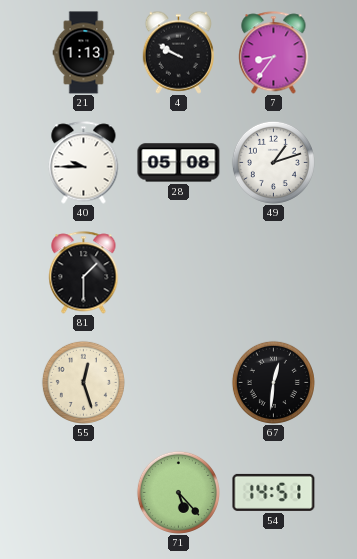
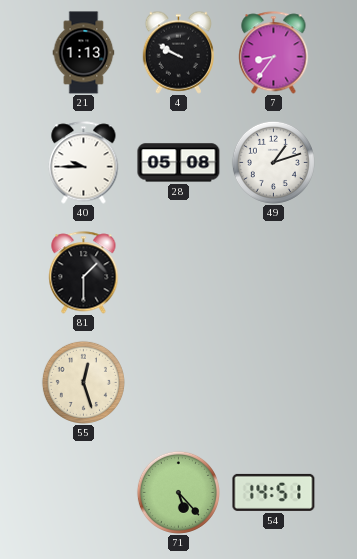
67: 12:31 -> none (273, 382)
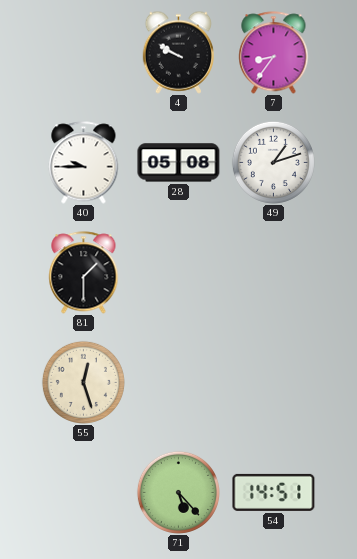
21: 1:13 -> none (84, 53)
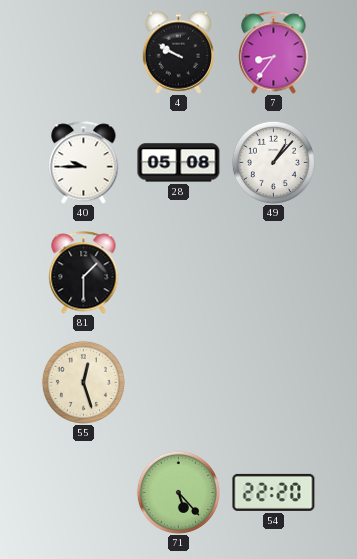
49: 1:12 -> 1:07 (273, 162)
54: 14:51 -> 22:20 (274, 492)
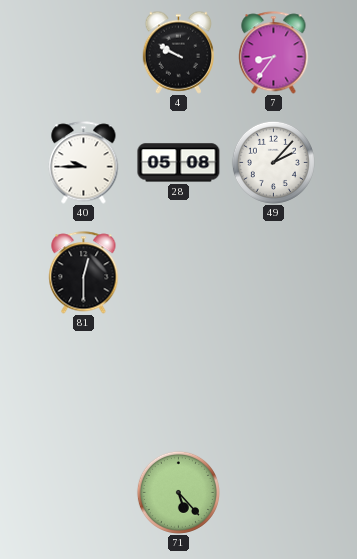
49: 1:07 -> 2:07 (273, 162)
81: 1:30 -> 12:30 (84, 273)
55: 12:27 -> none (83, 382)
54: 22:20 -> none (274, 492)
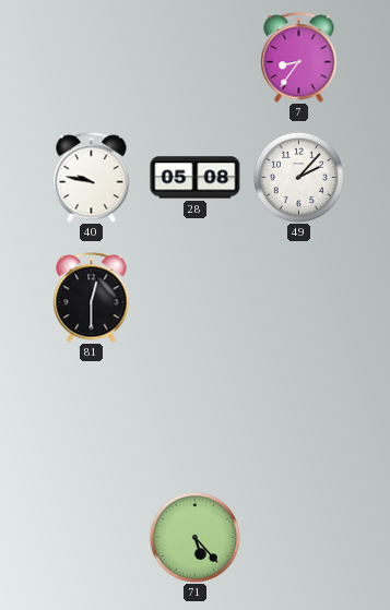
4: 9:50 -> none (178, 52)
40: 9:45 -> 9:47 (92, 178)
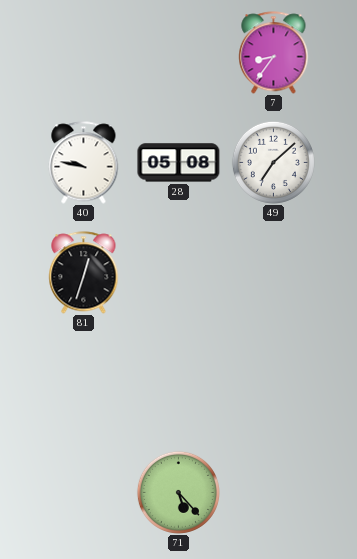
49: 2:07 -> 7:08 (273, 162)
81: 12:30 -> 12:33 (84, 273)
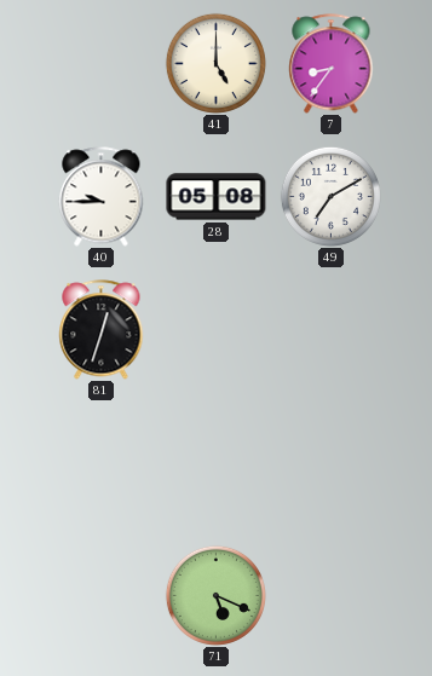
41: none -> 5:00 (215, 63)
40: 9:47 -> 9:45 (102, 197)
49: 7:08 -> 7:10 (330, 196)
71: 5:23 -> 5:19 (215, 595)
